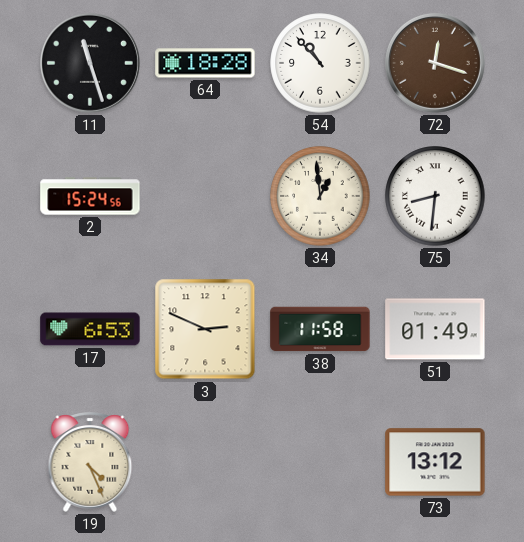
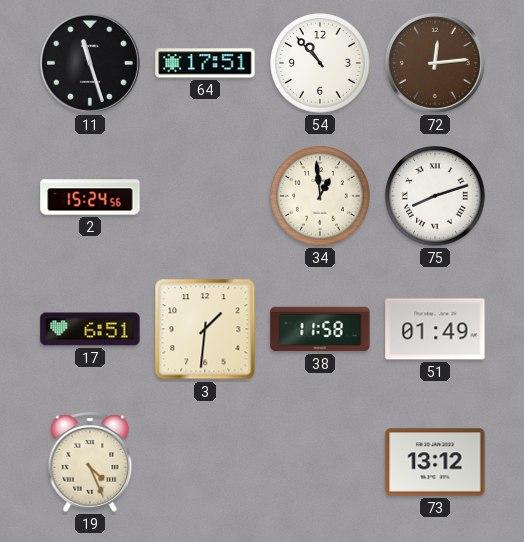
64: 18:28 -> 17:51 (205, 63)
72: 12:18 -> 12:14 (435, 63)
75: 8:31 -> 8:12 (435, 196)
17: 6:53 -> 6:51 (90, 329)
3: 2:49 -> 1:31 (205, 329)
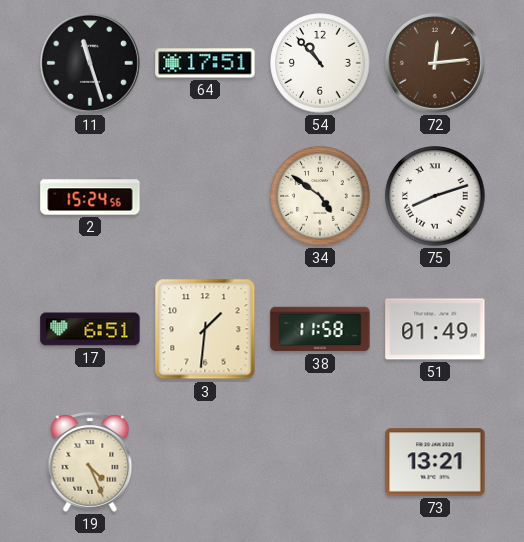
34: 12:59 -> 4:51 (320, 196)
73: 13:12 -> 13:21 (435, 462)
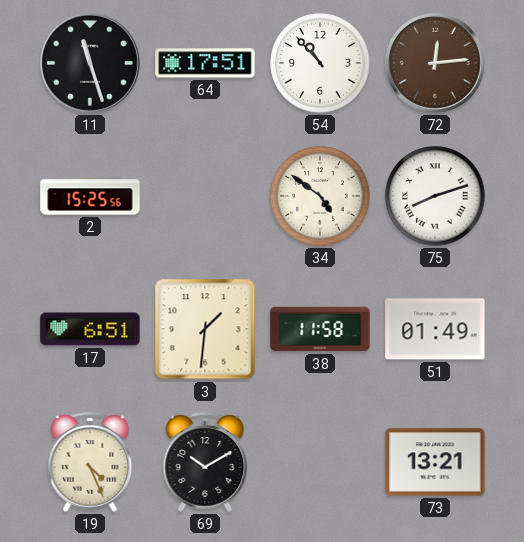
2: 15:24 -> 15:25 (90, 196)
69: none -> 10:10 (205, 462)
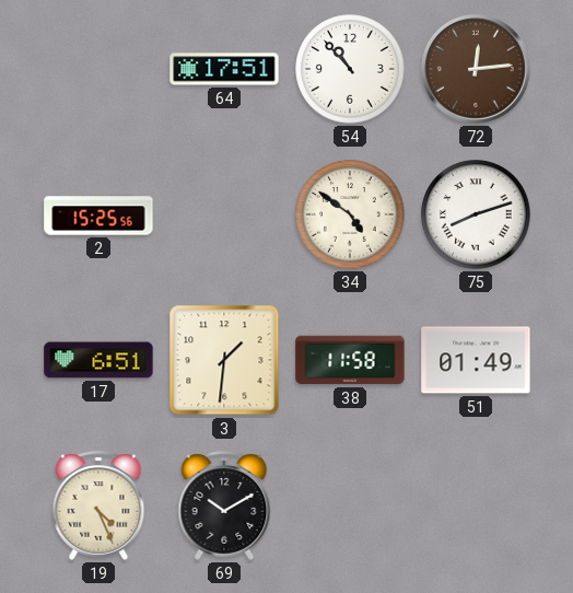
11: 11:27 -> none (90, 63)
73: 13:21 -> none (435, 462)
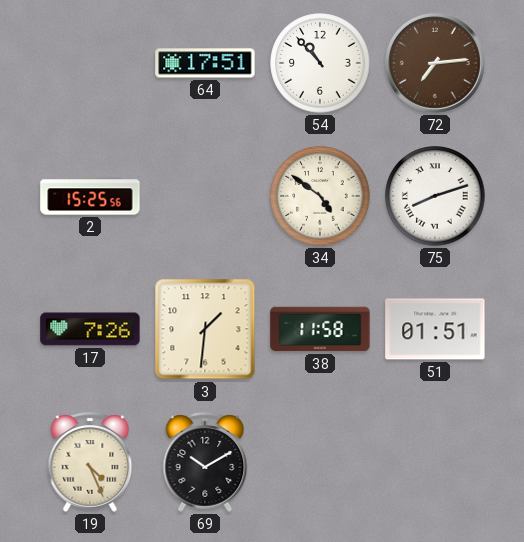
72: 12:14 -> 7:14 (435, 63)
17: 6:51 -> 7:26 (90, 329)
51: 01:49 -> 01:51 (435, 329)
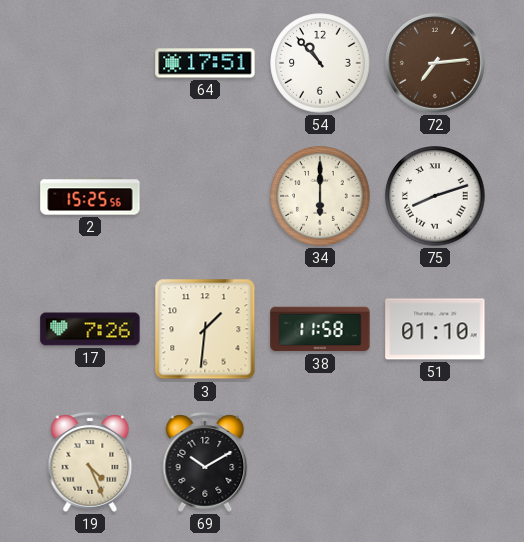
34: 4:51 -> 6:00 (320, 196)
51: 01:51 -> 01:10 (435, 329)
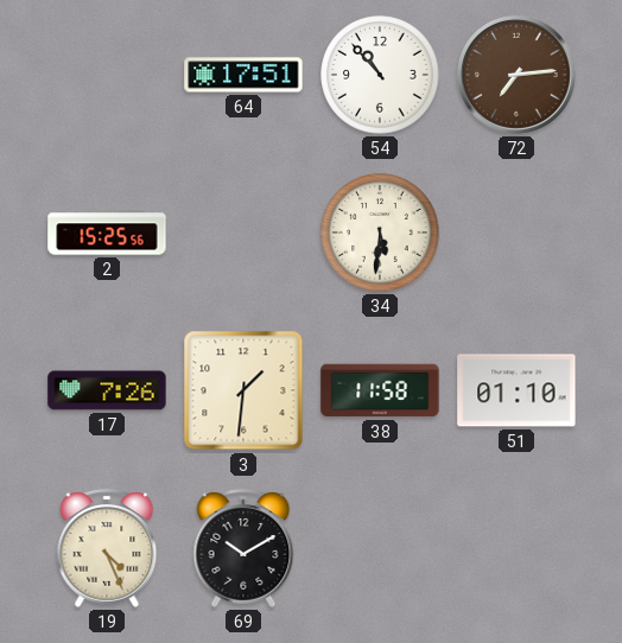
34: 6:00 -> 5:31 (380, 233)
75: 8:12 -> none (435, 196)
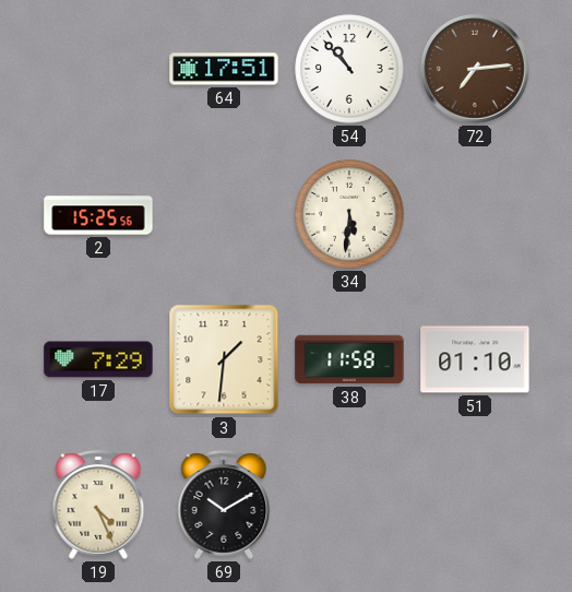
17: 7:26 -> 7:29 (98, 359)
